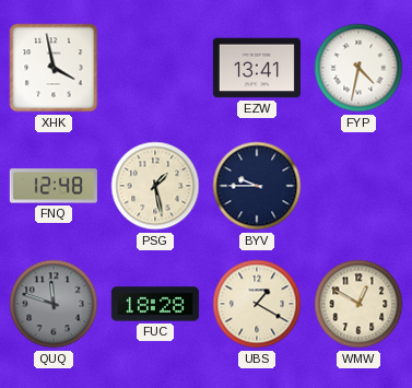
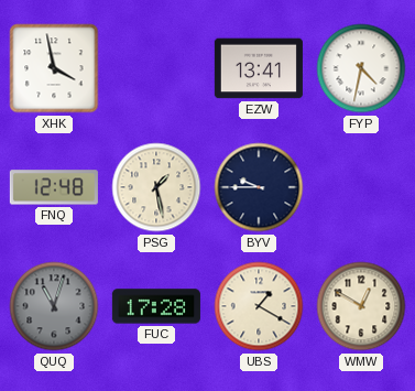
QUQ: 11:48 -> 11:03 (54, 306)
FUC: 18:28 -> 17:28 (156, 306)
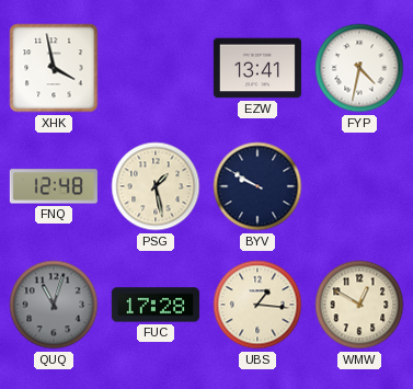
BYV: 9:45 -> 9:50 (257, 186)
UBS: 1:20 -> 1:16 (257, 305)
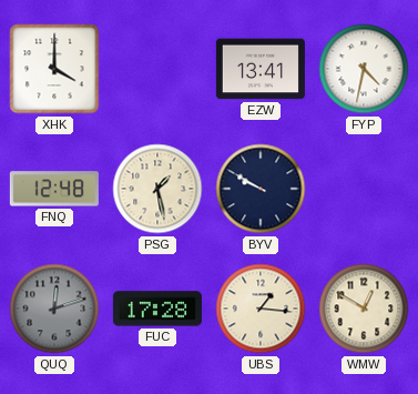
XHK: 3:58 -> 4:00 (54, 69)
QUQ: 11:03 -> 12:12 (54, 309)
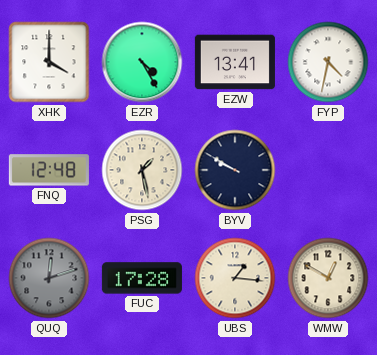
EZR: none -> 4:25 (142, 62)
